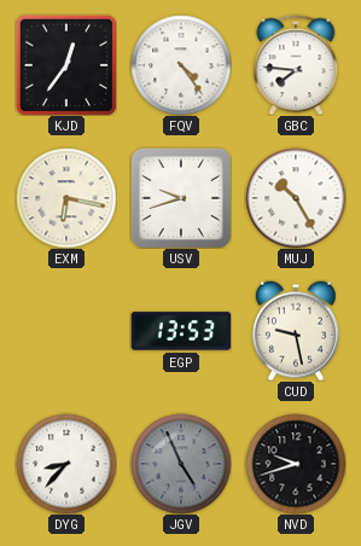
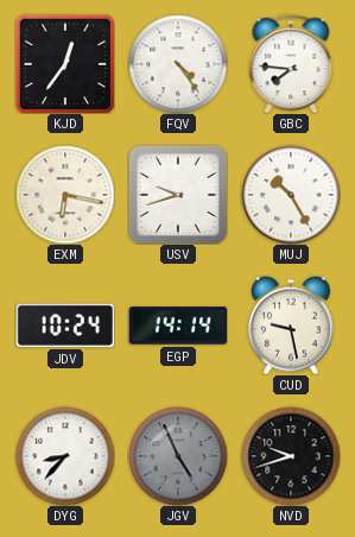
JDV: none -> 10:24 (64, 326)
EGP: 13:53 -> 14:14 (178, 326)
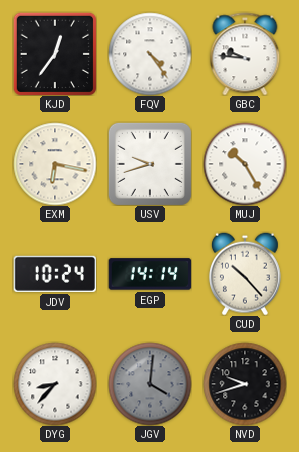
GBC: 7:46 -> 9:46 (245, 54)
CUD: 9:28 -> 10:23 (245, 274)
JGV: 4:56 -> 4:01 (150, 384)
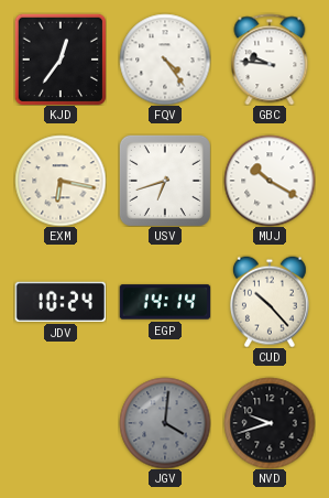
USV: 9:42 -> 6:42 (165, 181)
MUJ: 10:25 -> 10:20 (270, 181)
DYG: 8:37 -> none (55, 384)
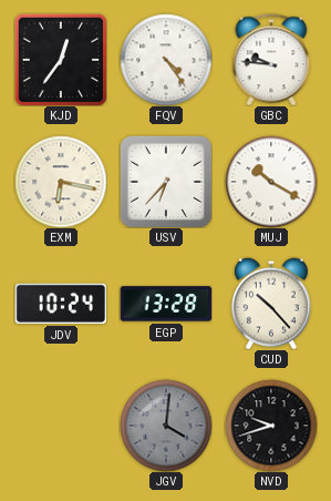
USV: 6:42 -> 6:37 (166, 182)
EGP: 14:14 -> 13:28 (166, 304)
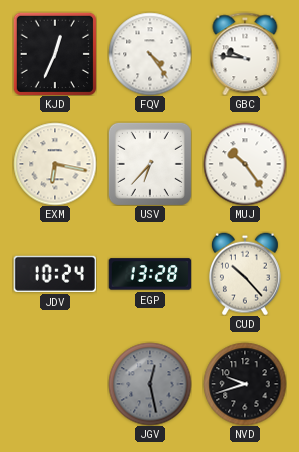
KJD: 12:36 -> 12:34 (55, 54)
MUJ: 10:20 -> 10:24 (245, 164)
JGV: 4:01 -> 12:28 (150, 384)
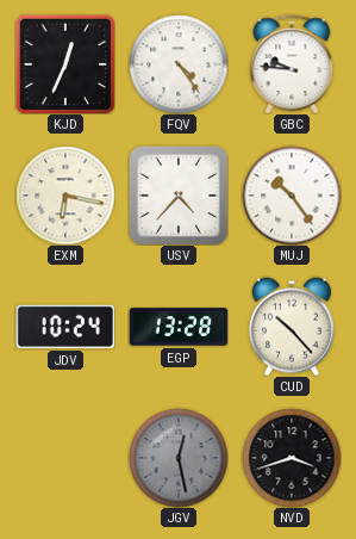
USV: 6:37 -> 4:37 (179, 196)
NVD: 9:42 -> 3:42 (292, 458)
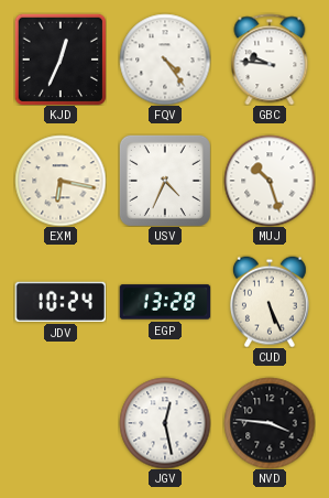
USV: 4:37 -> 4:34 (165, 181)
MUJ: 10:24 -> 10:27 (270, 181)
CUD: 10:23 -> 5:26 (270, 302)
JGV dial: grey -> white (165, 423)
NVD: 3:42 -> 3:46 (270, 423)
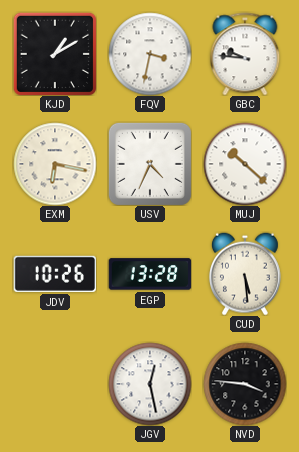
KJD: 12:34 -> 1:10 (55, 54)
FQV: 4:24 -> 3:32 (150, 54)
MUJ: 10:27 -> 10:22 (245, 164)
JDV: 10:24 -> 10:26 (54, 274)
CUD: 5:26 -> 5:29 (245, 274)
